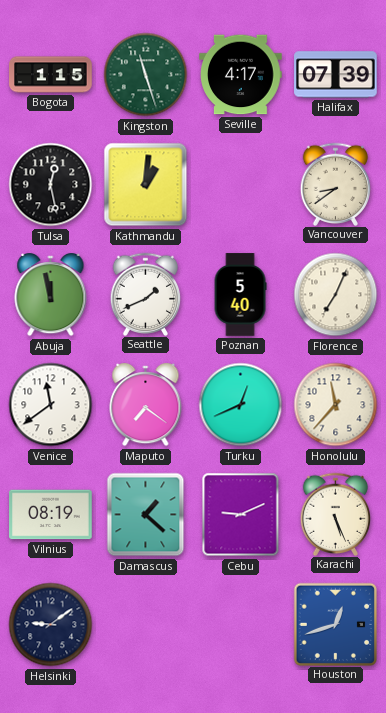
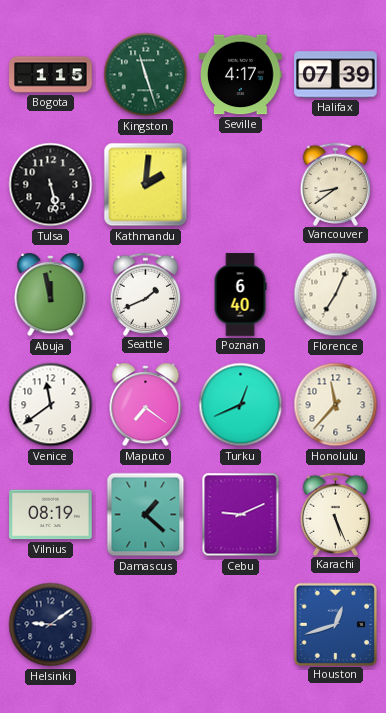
Tulsa: 12:28 -> 5:28 (51, 185)
Kathmandu: 1:01 -> 2:01 (146, 185)
Poznan: 5:40 -> 6:40 (240, 295)
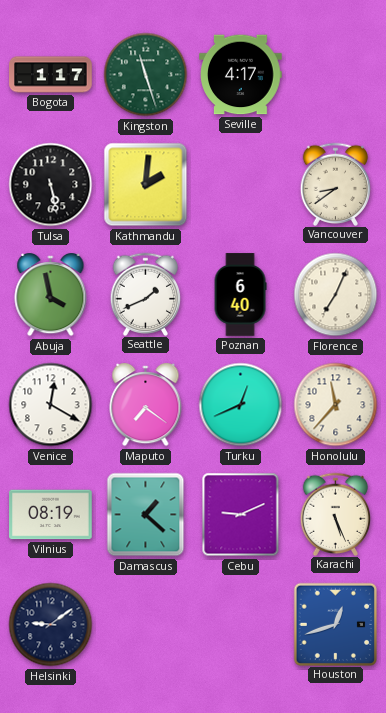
Bogota: 1:15 -> 1:17 (51, 75)
Halifax: 07:39 -> none (336, 75)
Abuja: 11:58 -> 3:58 (51, 296)
Venice: 11:39 -> 12:20 (51, 405)
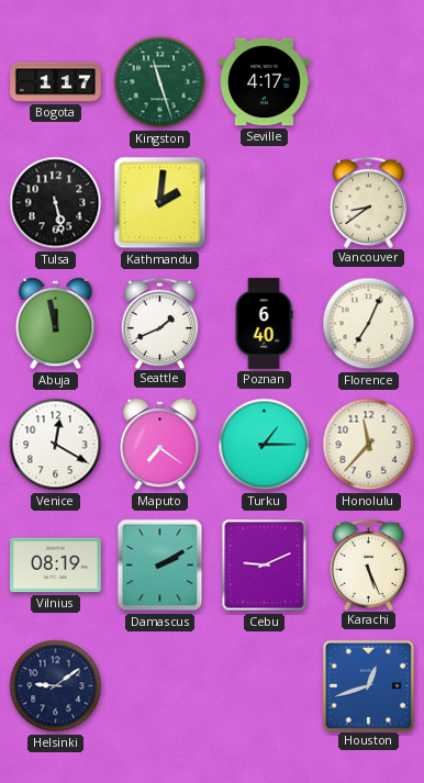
Abuja: 3:58 -> 11:58 (56, 325)
Turku: 12:41 -> 1:15 (265, 445)
Damascus: 1:22 -> 2:10 (160, 566)
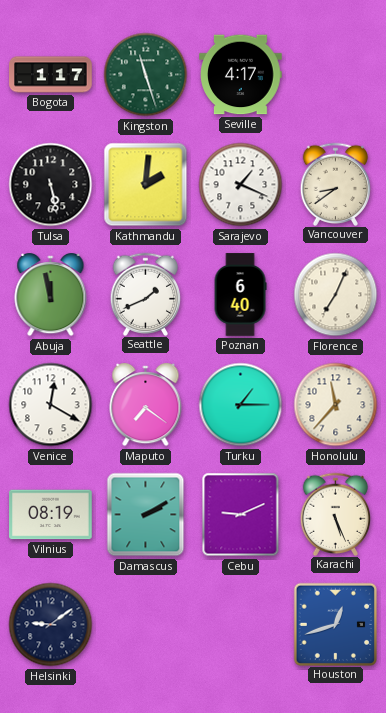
Sarajevo: none -> 1:19 (241, 185)
